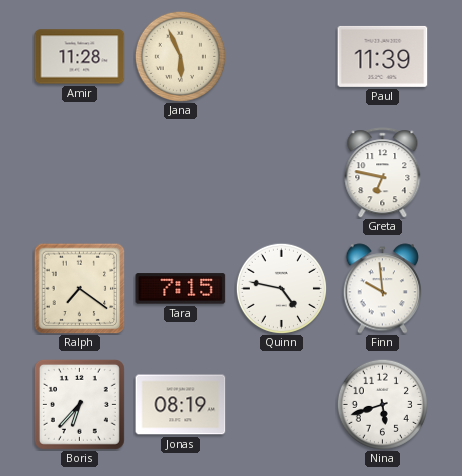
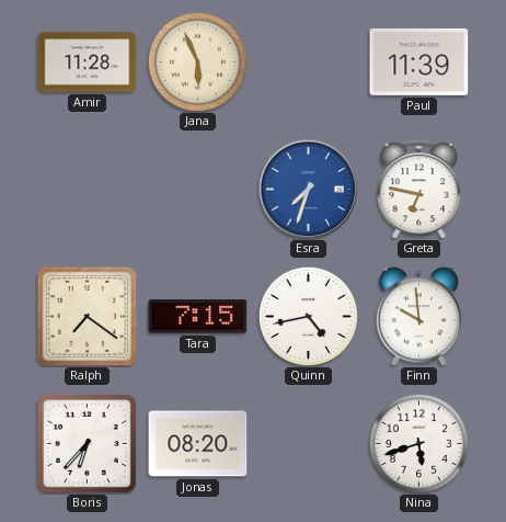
Esra: none -> 7:33 (308, 189)
Quinn: 4:47 -> 4:43 (308, 316)
Jonas: 08:19 -> 08:20 (198, 444)
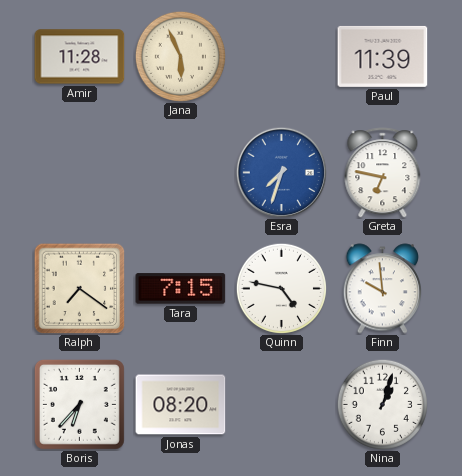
Quinn: 4:43 -> 4:47 (281, 288)
Nina: 5:42 -> 1:03 (382, 404)
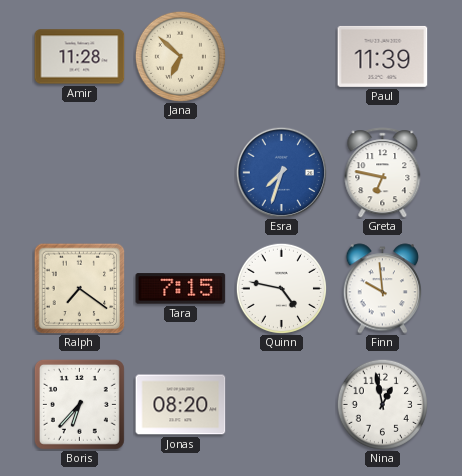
Jana: 5:56 -> 6:52 (180, 56)
Nina: 1:03 -> 12:58 (382, 404)
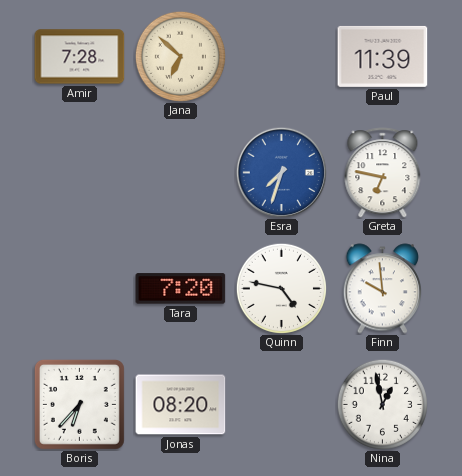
Amir: 11:28 -> 7:28 (80, 57)
Ralph: 7:21 -> none (79, 288)
Tara: 7:15 -> 7:20 (181, 289)
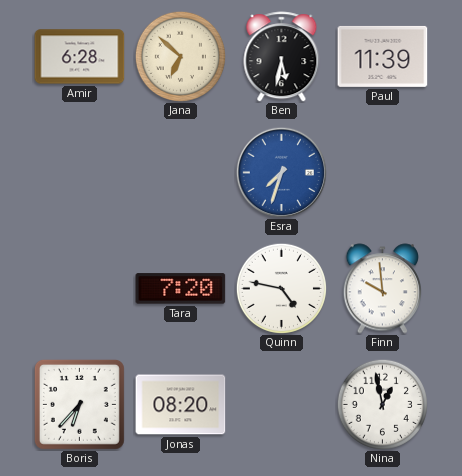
Amir: 7:28 -> 6:28 (80, 57)
Ben: none -> 5:32 (282, 57)
Greta: 6:47 -> none (383, 173)
